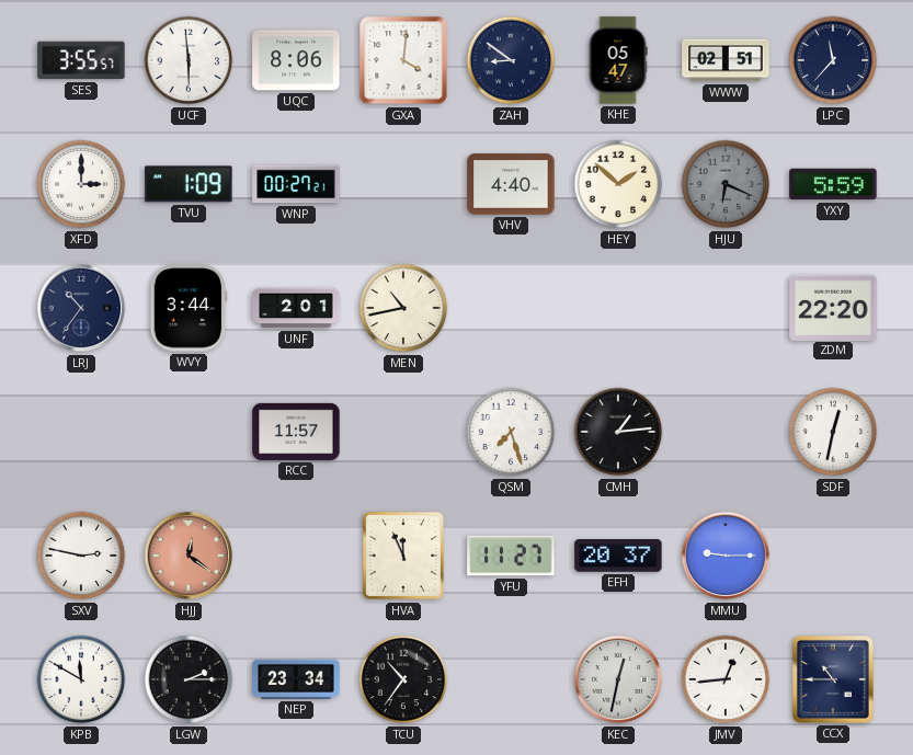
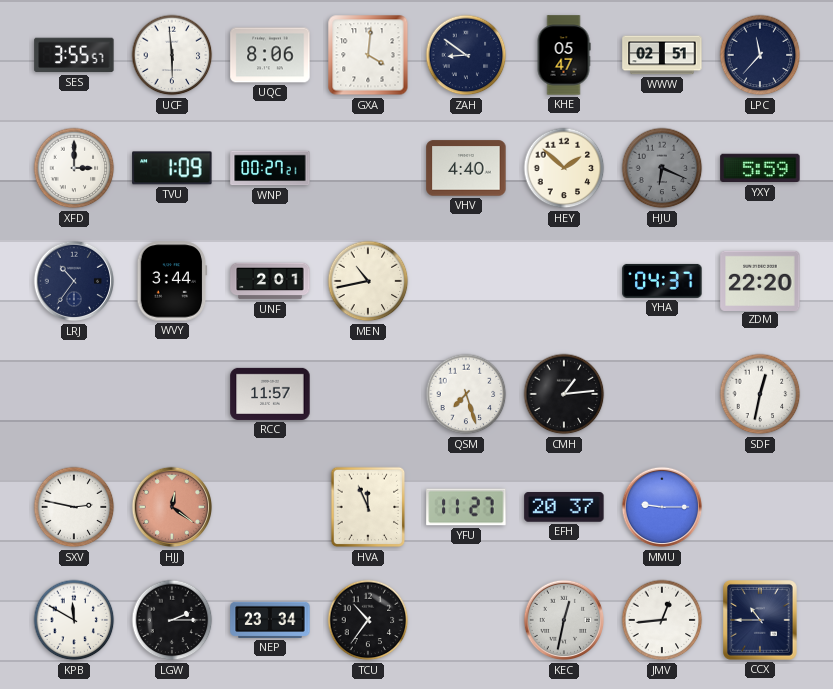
YHA: none -> 04:37 (662, 281)
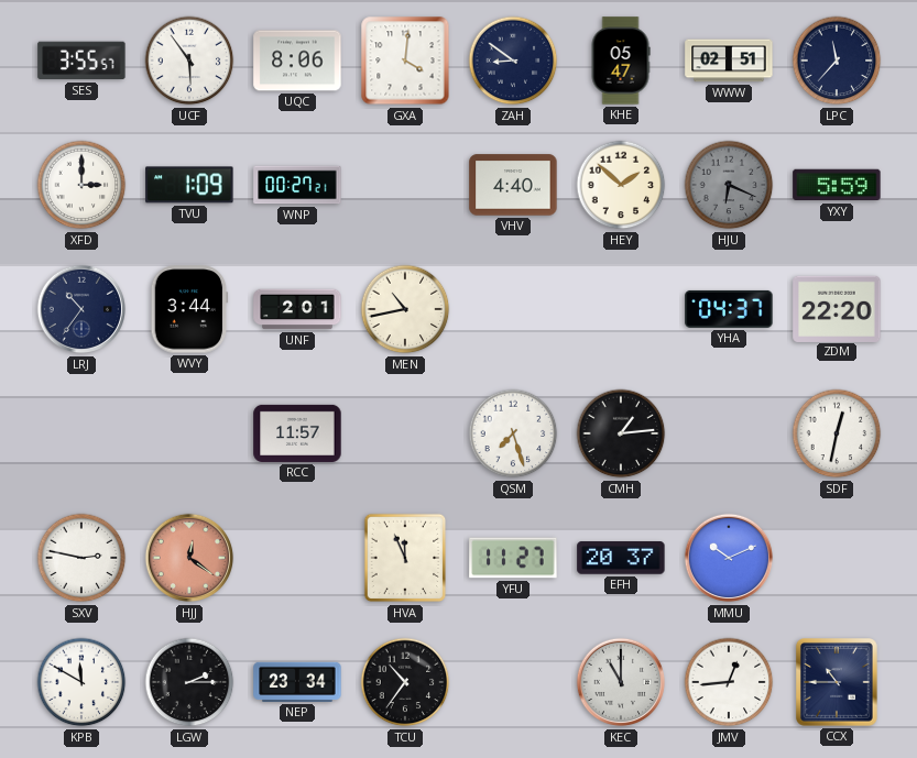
UCF: 5:59 -> 5:54 (189, 61)
MMU: 9:15 -> 10:11 (729, 558)
KEC: 12:32 -> 11:00 (621, 682)
